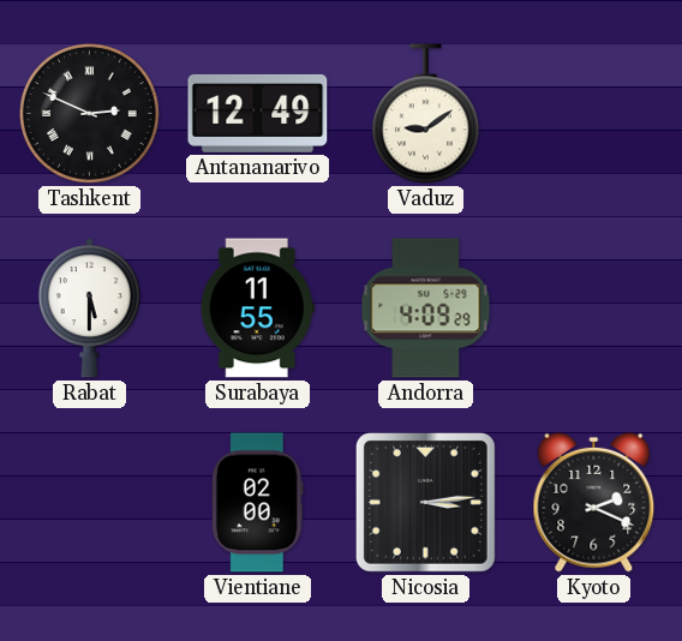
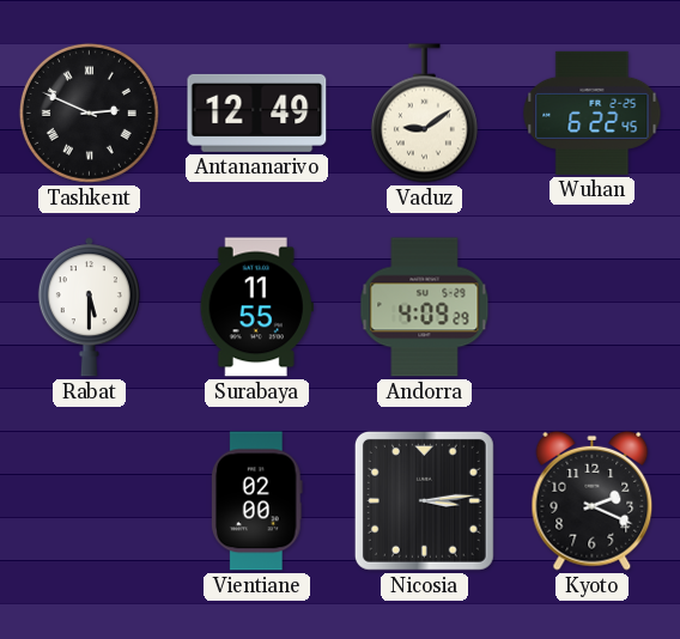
Wuhan: none -> 6:22 (593, 112)
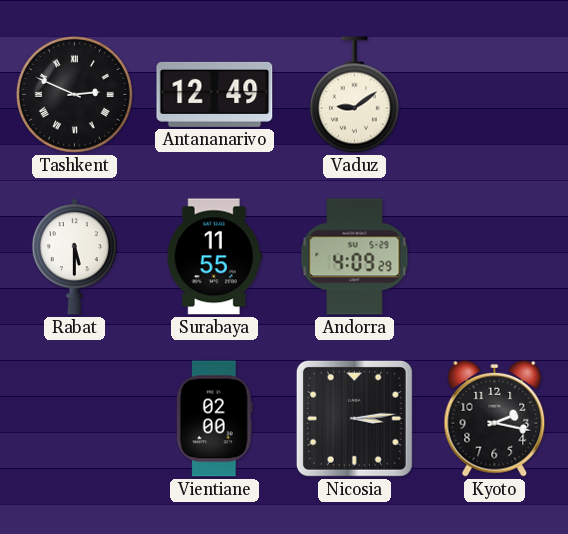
Wuhan: 6:22 -> none (593, 112)
Kyoto: 2:19 -> 2:17 (495, 418)
